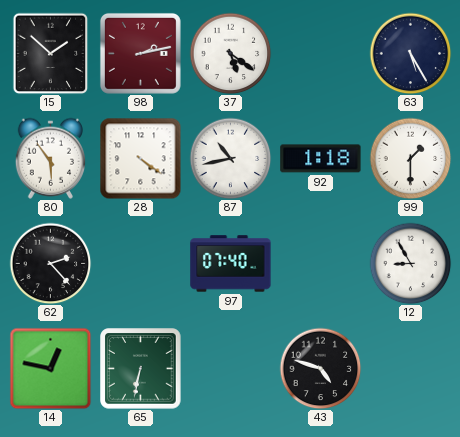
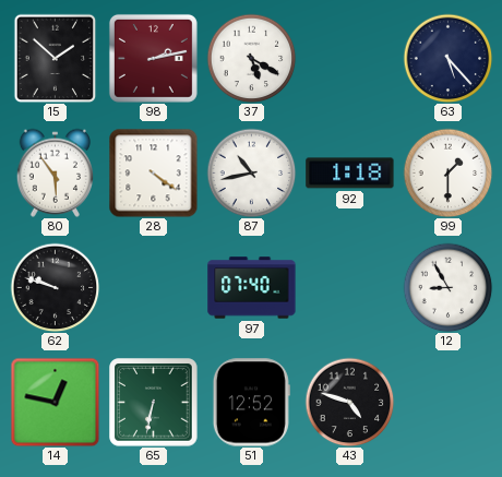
37: 5:21 -> 5:20 (251, 58)
63: 5:25 -> 5:23 (447, 58)
62: 2:23 -> 9:48 (55, 287)
51: none -> 12:52 (251, 403)
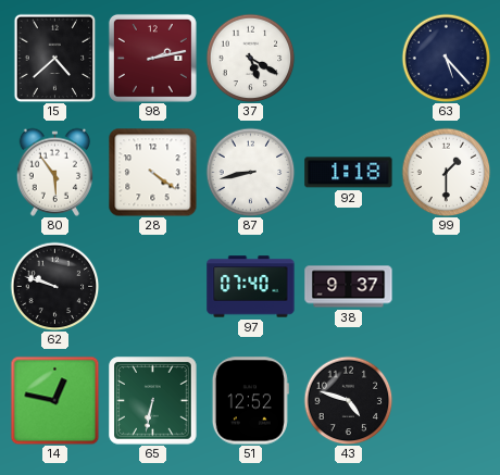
15: 1:52 -> 4:38 (55, 58)
87: 10:43 -> 8:43 (250, 172)
38: none -> 9:37 (349, 287)
12: 8:55 -> none (447, 287)
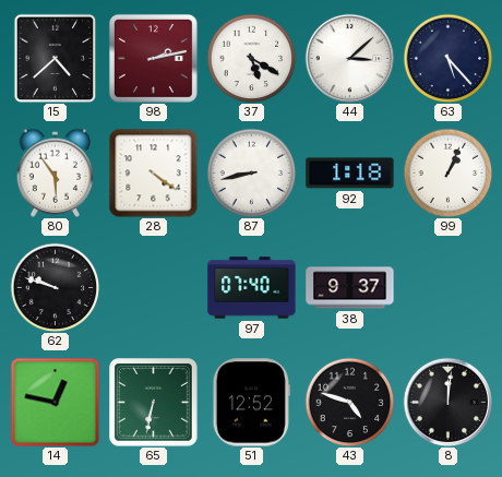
44: none -> 3:08 (349, 58)
99: 1:30 -> 1:04 (447, 172)
8: none -> 12:01 (447, 402)
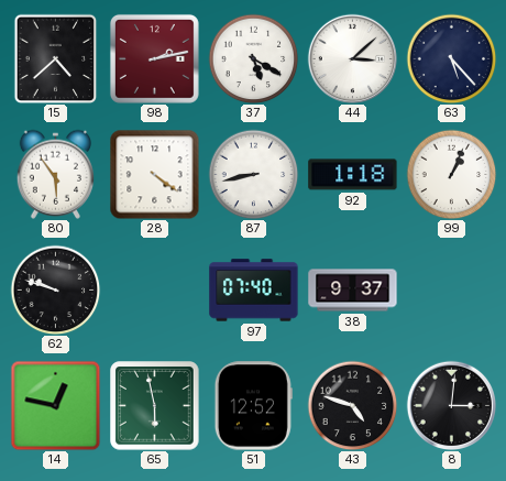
65: 6:32 -> 5:58 (155, 406)
8: 12:01 -> 3:01 (451, 405)
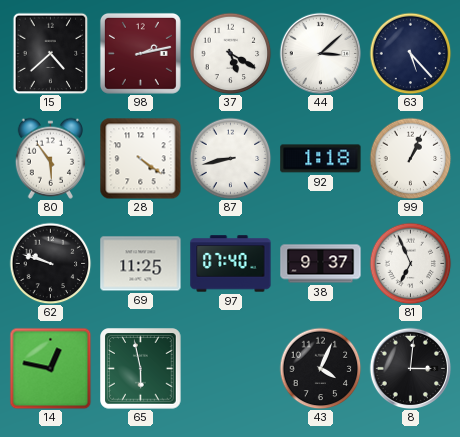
69: none -> 11:25 (141, 264)
81: none -> 6:56 (410, 263)
51: 12:52 -> none (253, 406)
43: 4:48 -> 4:04 (320, 368)
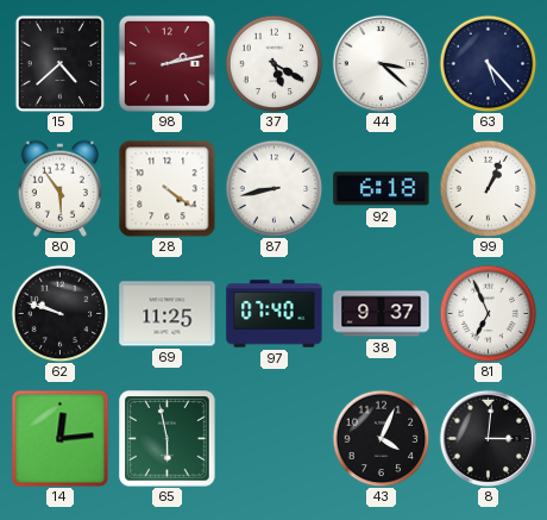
44: 3:08 -> 3:22 (381, 63)
92: 1:18 -> 6:18 (382, 189)
14: 12:47 -> 12:14 (59, 438)
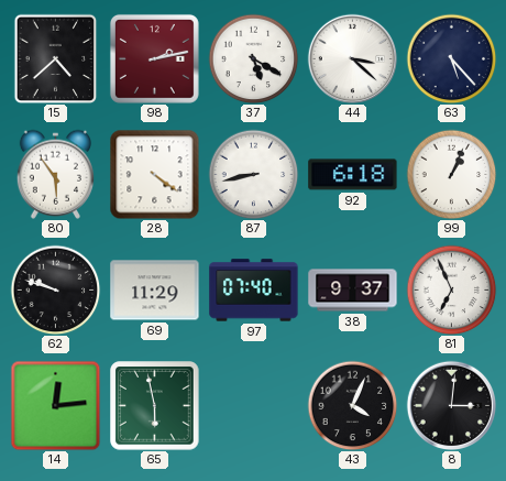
69: 11:25 -> 11:29 (155, 291)
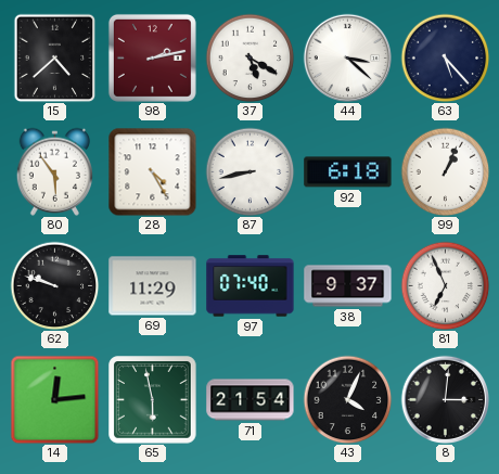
28: 4:21 -> 4:25 (152, 171)
71: none -> 21:54 (251, 400)
